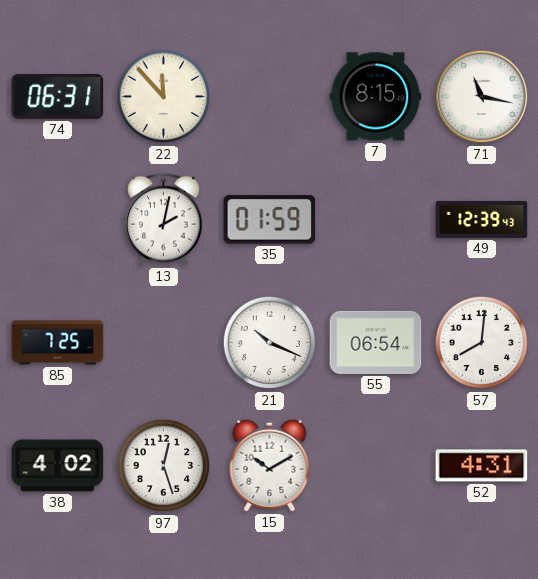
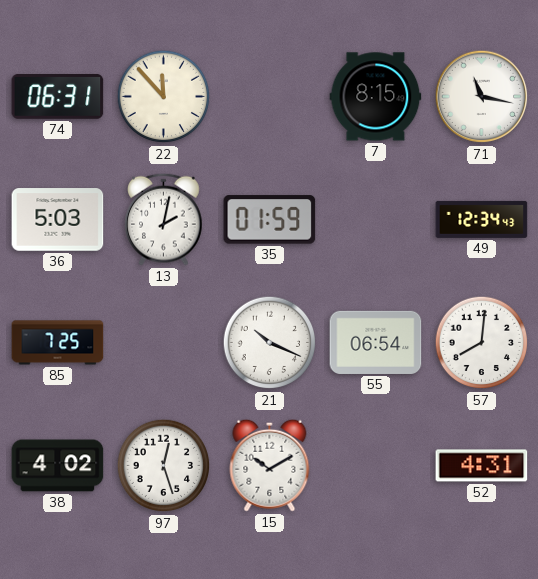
36: none -> 5:03 (58, 220)
49: 12:39 -> 12:34 (482, 219)
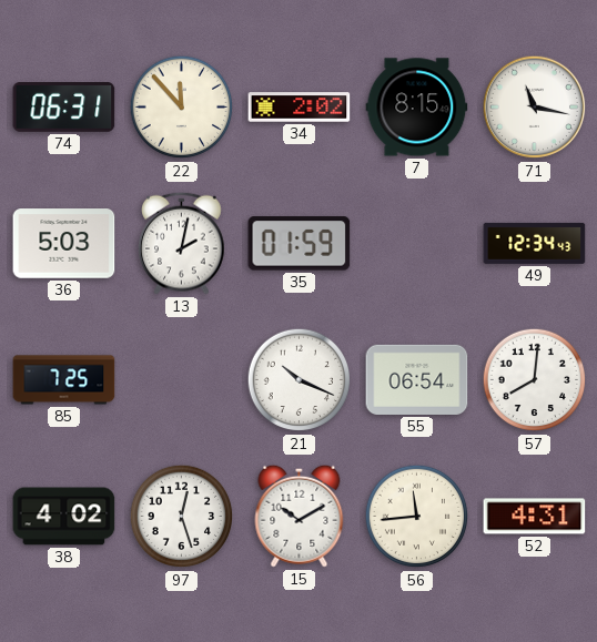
34: none -> 2:02 (300, 108)
56: none -> 11:44 (417, 517)
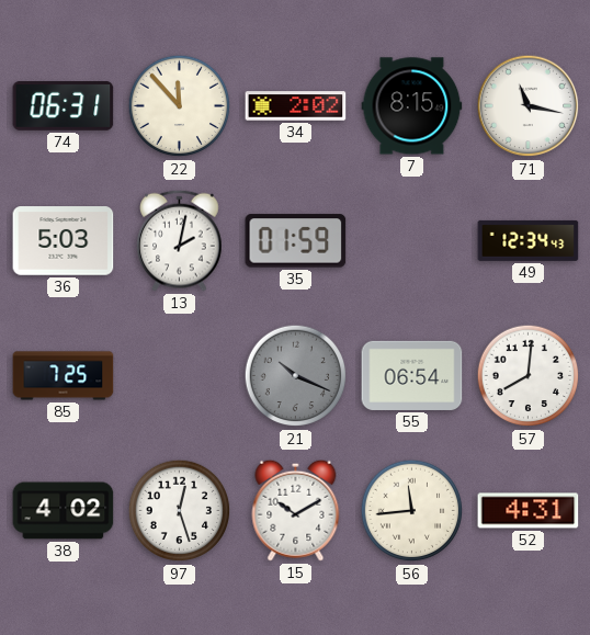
21 dial: white -> grey (296, 376)
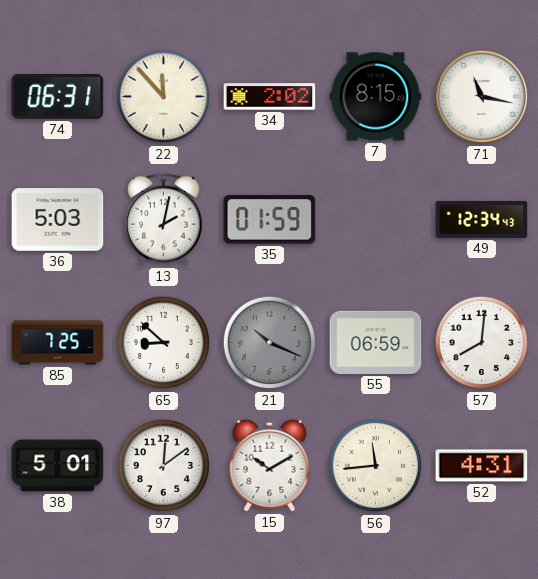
65: none -> 8:52 (164, 343)
55: 06:54 -> 06:59 (376, 342)
38: 4:02 -> 5:01 (58, 466)
97: 12:27 -> 12:09 (164, 466)
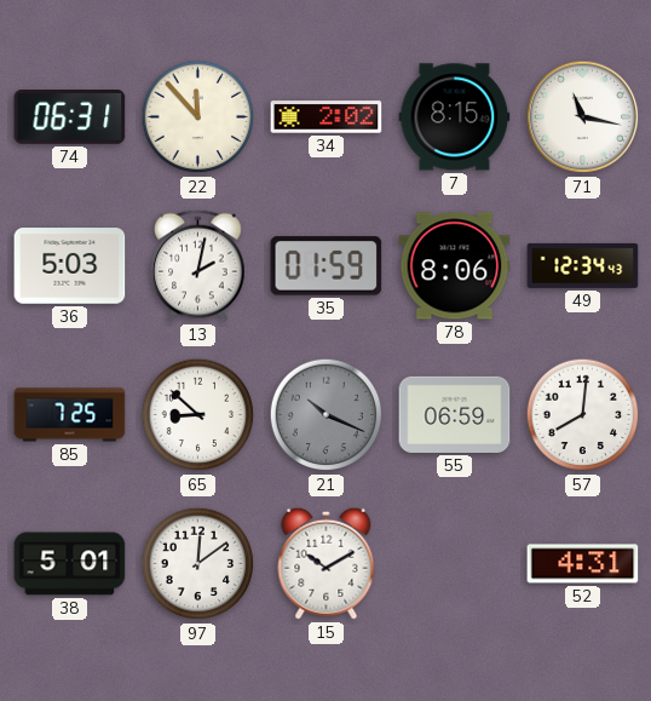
78: none -> 8:06 (455, 266)
56: 11:44 -> none (376, 466)
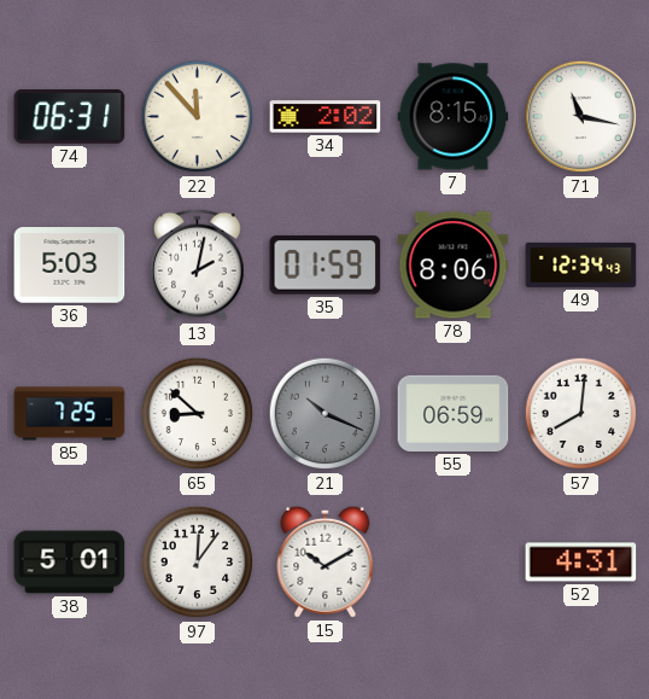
97: 12:09 -> 12:06 (198, 563)
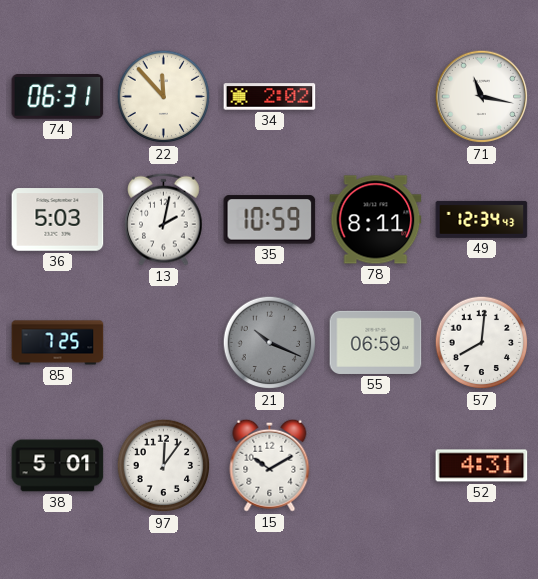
7: 8:15 -> none (454, 117)
35: 01:59 -> 10:59 (270, 220)
78: 8:06 -> 8:11 (376, 220)
65: 8:52 -> none (198, 414)
